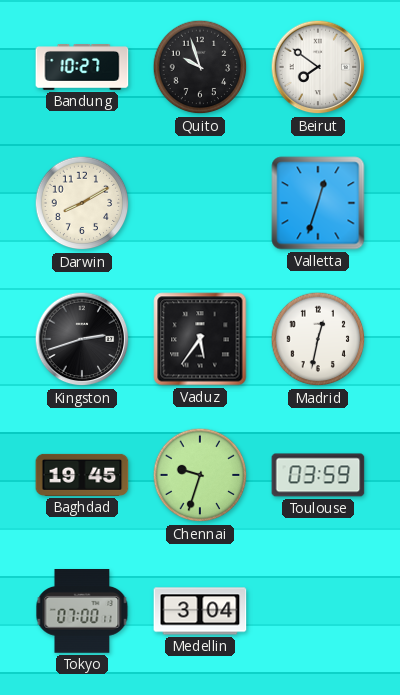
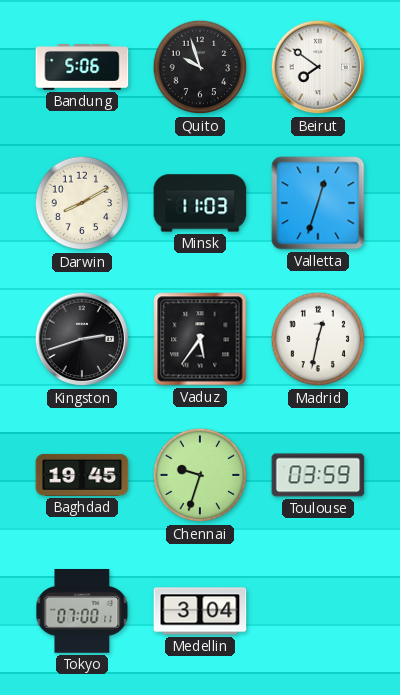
Bandung: 10:27 -> 5:06 (82, 68)
Minsk: none -> 11:03 (200, 203)
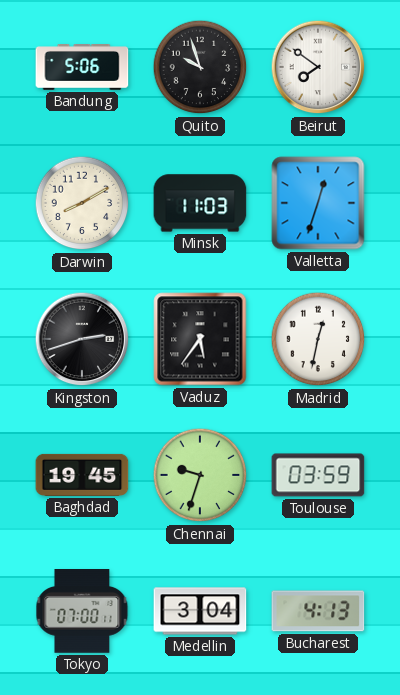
Bucharest: none -> 4:13 (318, 611)
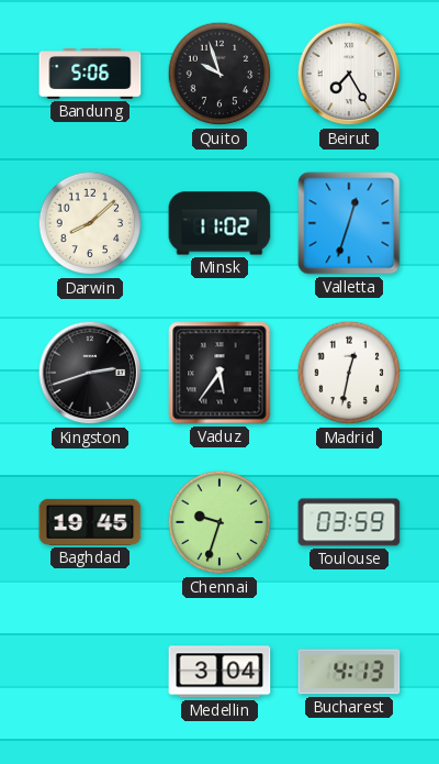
Beirut: 7:51 -> 7:25 (349, 74)
Darwin: 8:10 -> 8:08 (90, 223)
Minsk: 11:03 -> 11:02 (219, 223)
Tokyo: 07:00 -> none (82, 611)
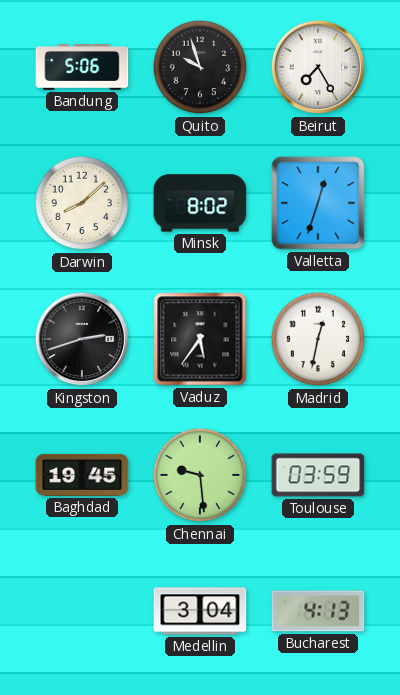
Minsk: 11:02 -> 8:02 (200, 203)
Chennai: 9:33 -> 9:29 (200, 475)
